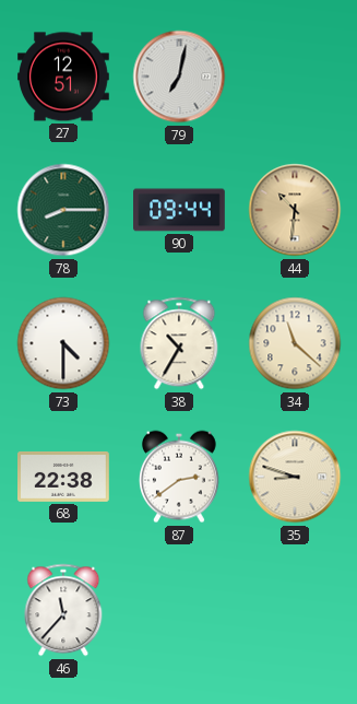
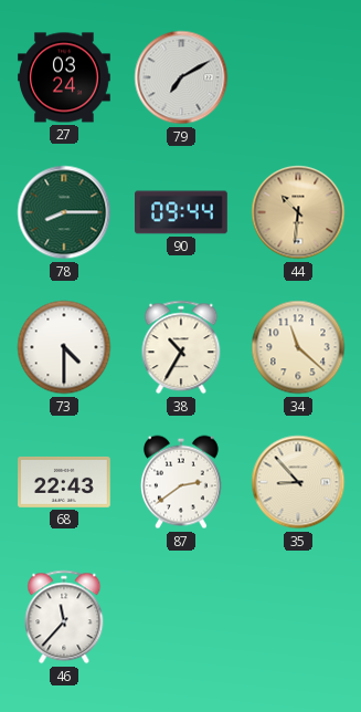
27: 12:51 -> 03:24 (65, 77)
79: 7:02 -> 7:10 (181, 77)
68: 22:38 -> 22:43 (65, 482)
35: 8:48 -> 8:53 (298, 482)
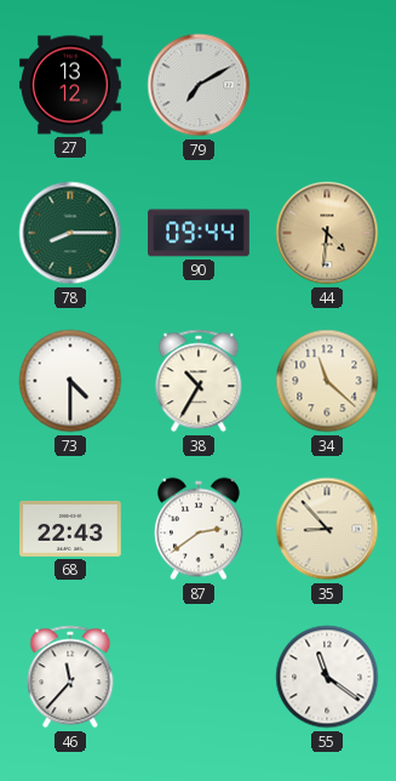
27: 03:24 -> 13:12 (71, 85)
44: 10:31 -> 4:31 (327, 233)
55: none -> 11:21 (327, 677)
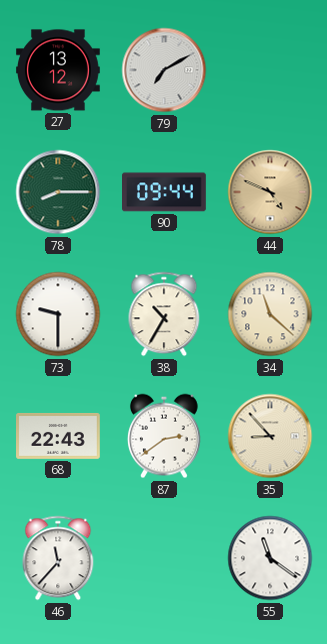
44: 4:31 -> 4:49 (270, 192)
73: 4:30 -> 9:30 (58, 314)
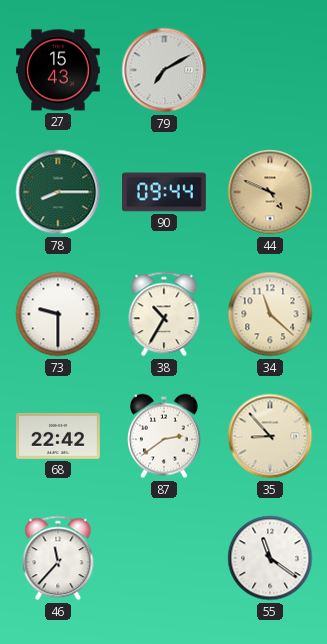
27: 13:12 -> 15:43 (59, 70)
68: 22:43 -> 22:42 (59, 436)
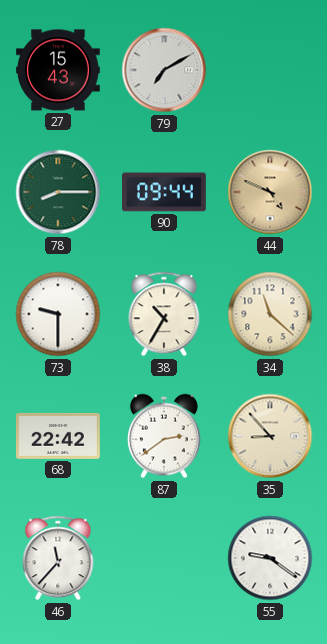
55: 11:21 -> 9:21 (270, 558)
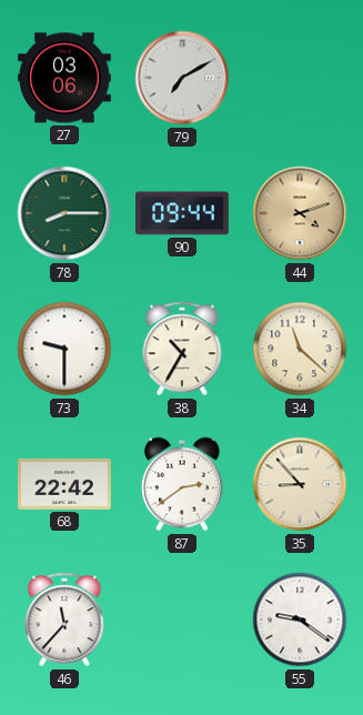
27: 15:43 -> 03:06 (65, 78)
44: 4:49 -> 4:12 (300, 213)
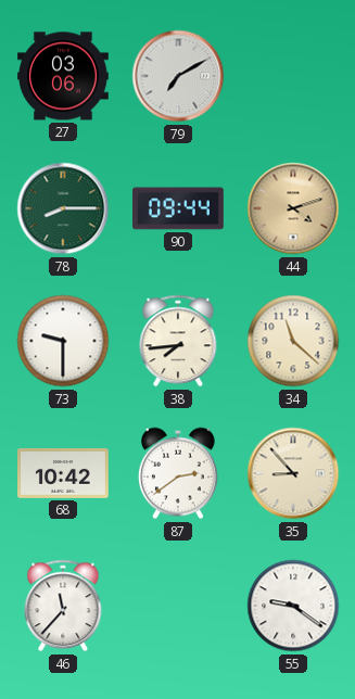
38: 10:35 -> 7:44 (178, 341)
68: 22:42 -> 10:42 (64, 473)
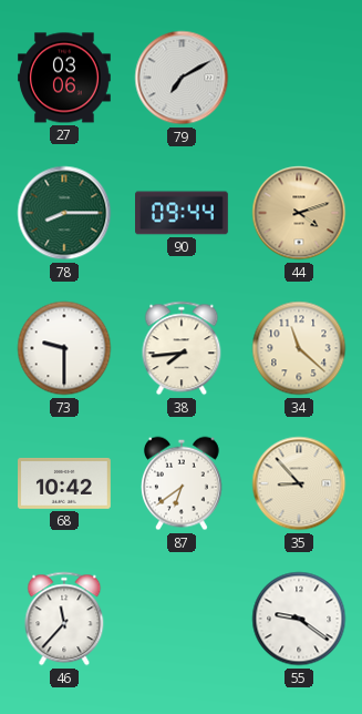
87: 2:39 -> 6:39 (182, 483)
